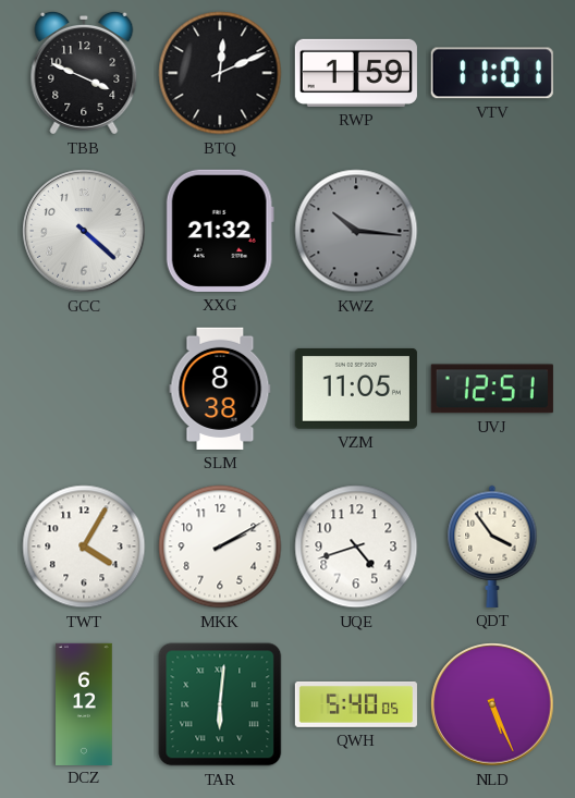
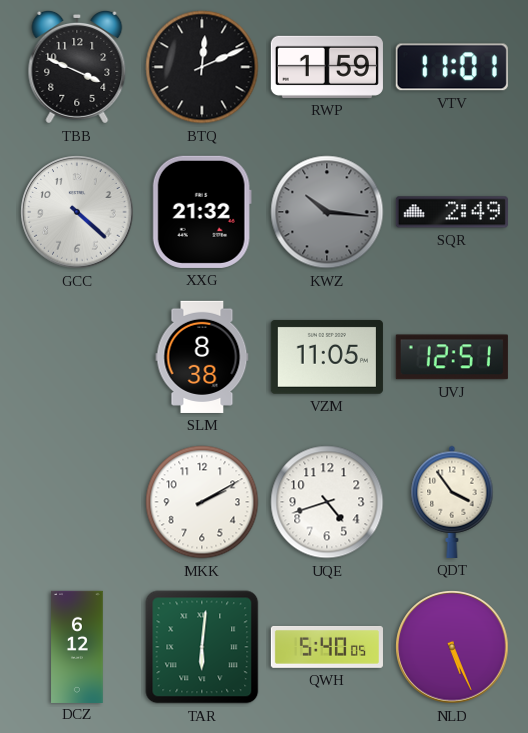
SQR: none -> 2:49 (452, 212)
TWT: 4:05 -> none (84, 547)
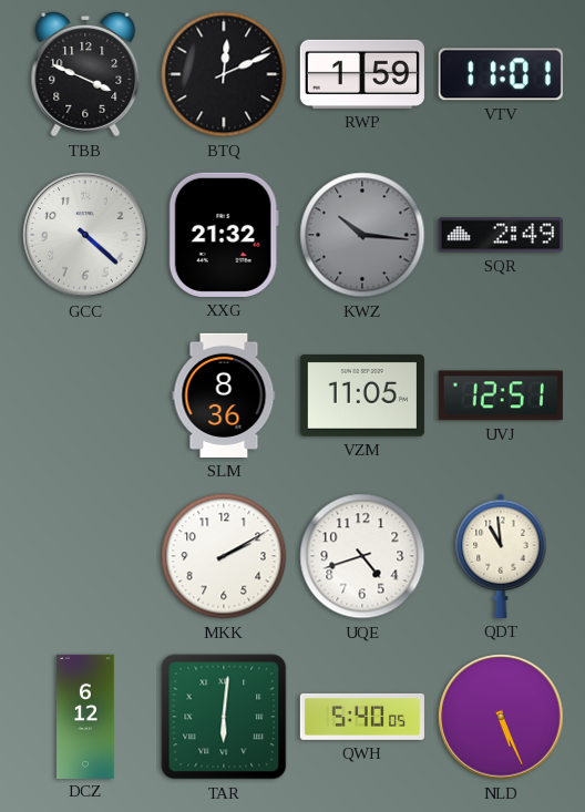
SLM: 8:38 -> 8:36 (224, 395)
QDT: 3:54 -> 10:59 (501, 556)
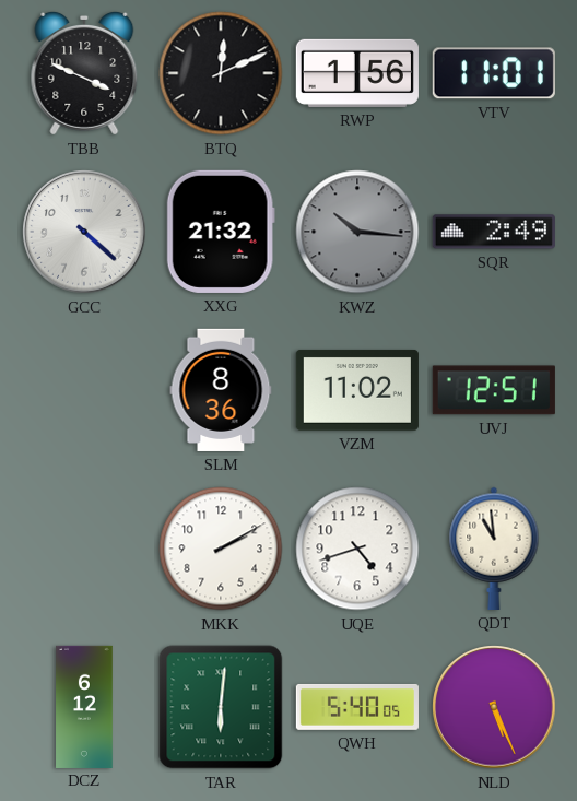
RWP: 1:59 -> 1:56 (357, 73)
VZM: 11:05 -> 11:02 (357, 390)
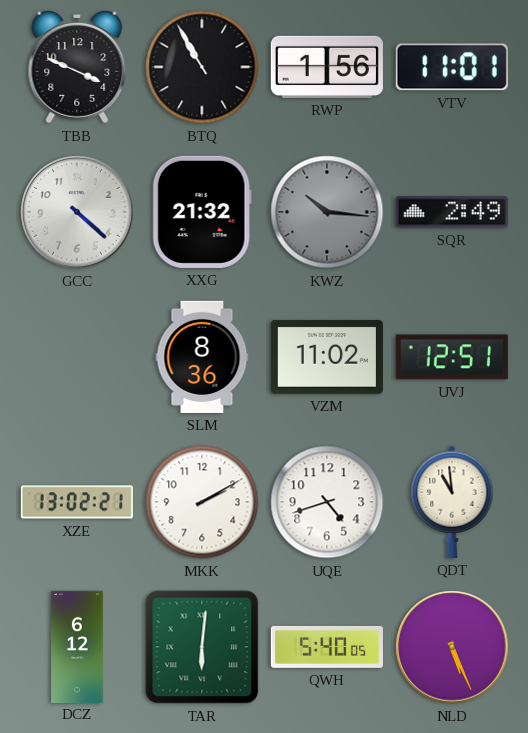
BTQ: 12:11 -> 10:55 (202, 67)
XZE: none -> 13:02 (77, 502)
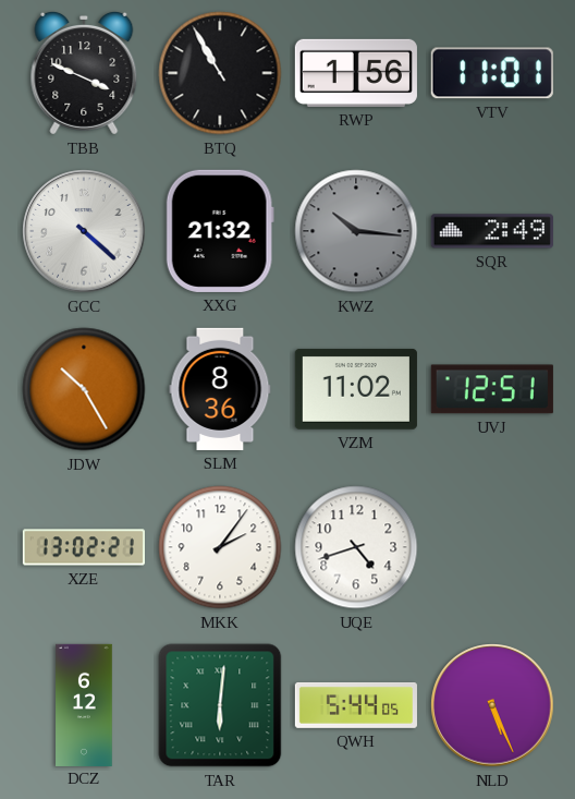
JDW: none -> 10:25 (84, 389)
MKK: 2:10 -> 2:06 (220, 547)
QDT: 10:59 -> none (452, 502)
QWH: 5:40 -> 5:44 (356, 705)
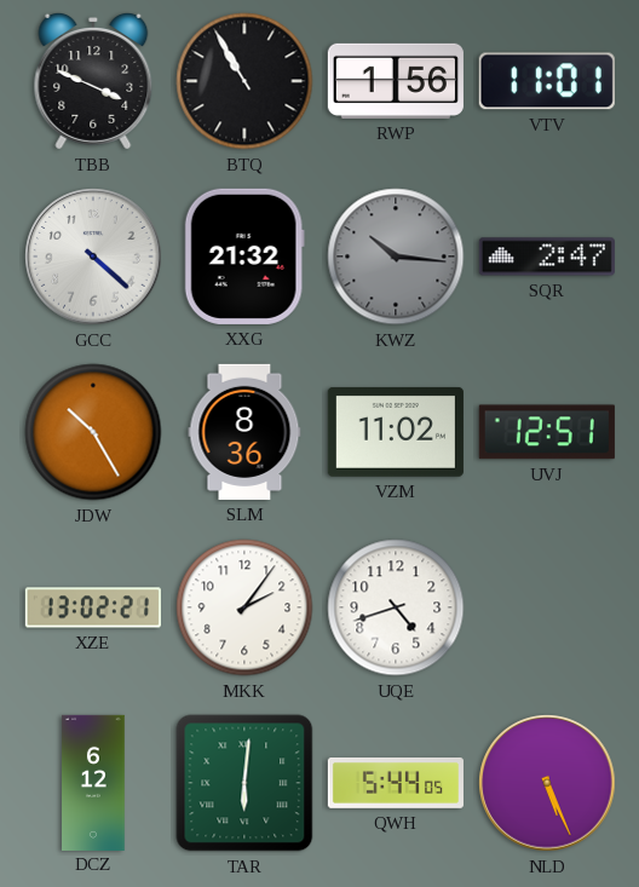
SQR: 2:49 -> 2:47 (547, 257)
